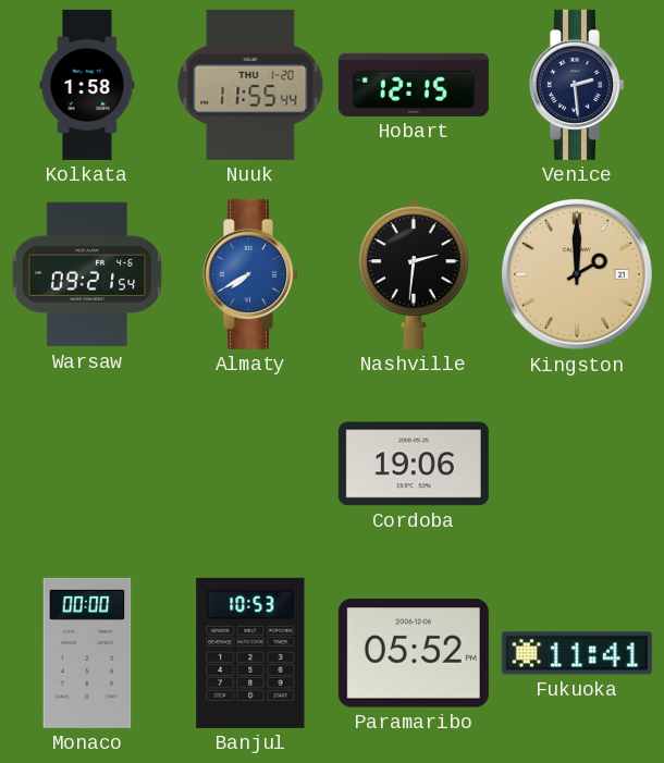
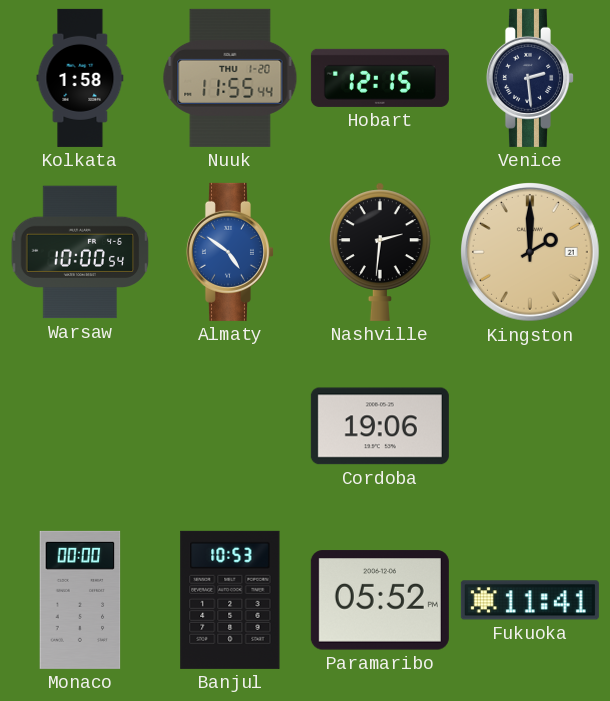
Warsaw: 09:21 -> 10:00 (80, 252)
Almaty: 7:40 -> 4:51 (230, 252)
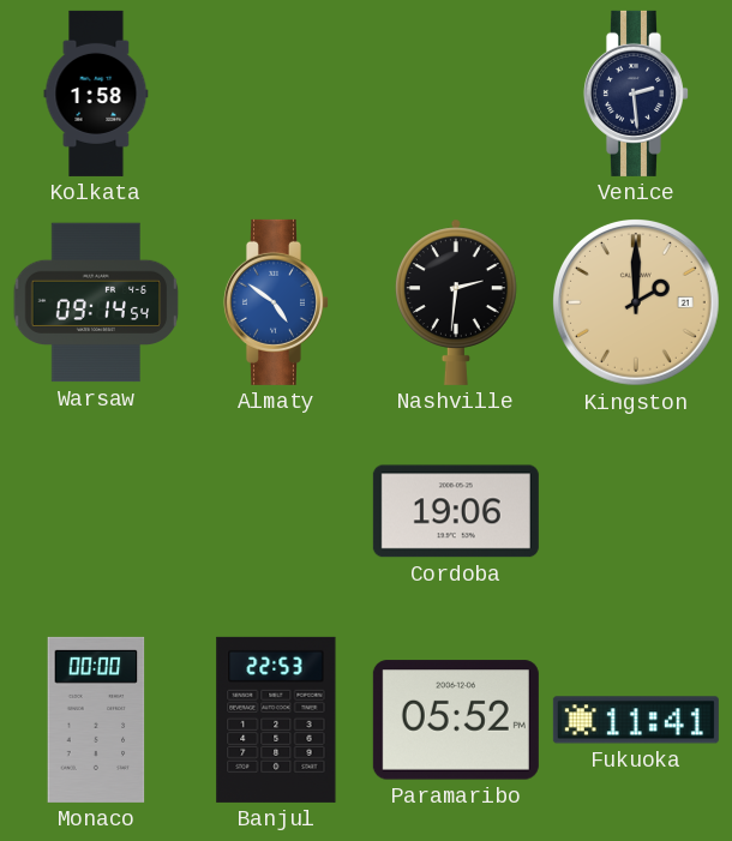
Nuuk: 11:55 -> none (230, 78)
Hobart: 12:15 -> none (380, 78)
Warsaw: 10:00 -> 09:14 (96, 302)
Banjul: 10:53 -> 22:53 (276, 720)
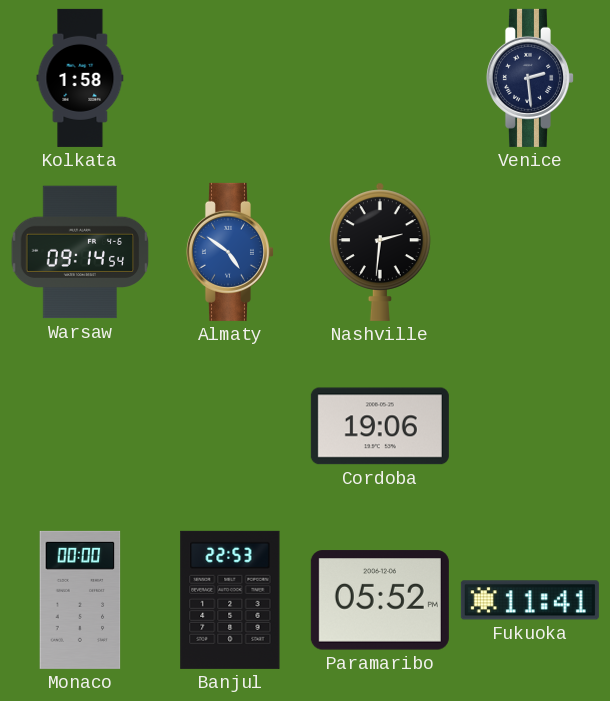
Kingston: 2:00 -> none (637, 304)
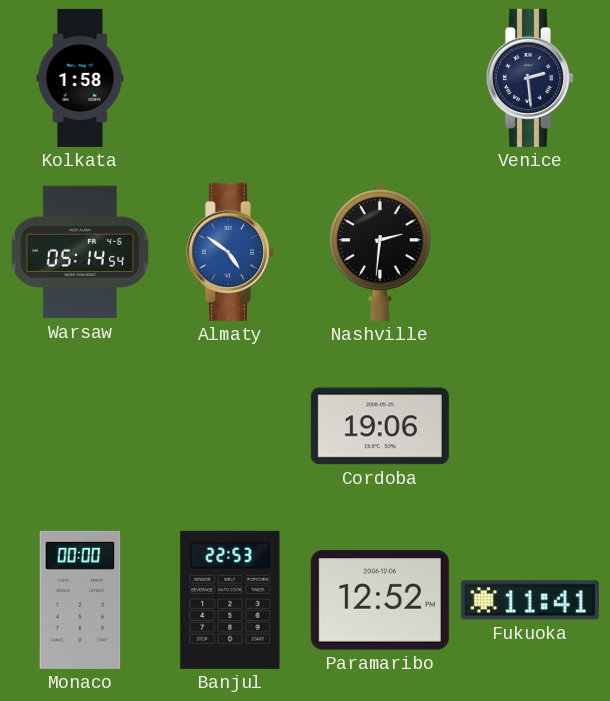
Warsaw: 09:14 -> 05:14 (80, 252)
Paramaribo: 05:52 -> 12:52 (380, 600)
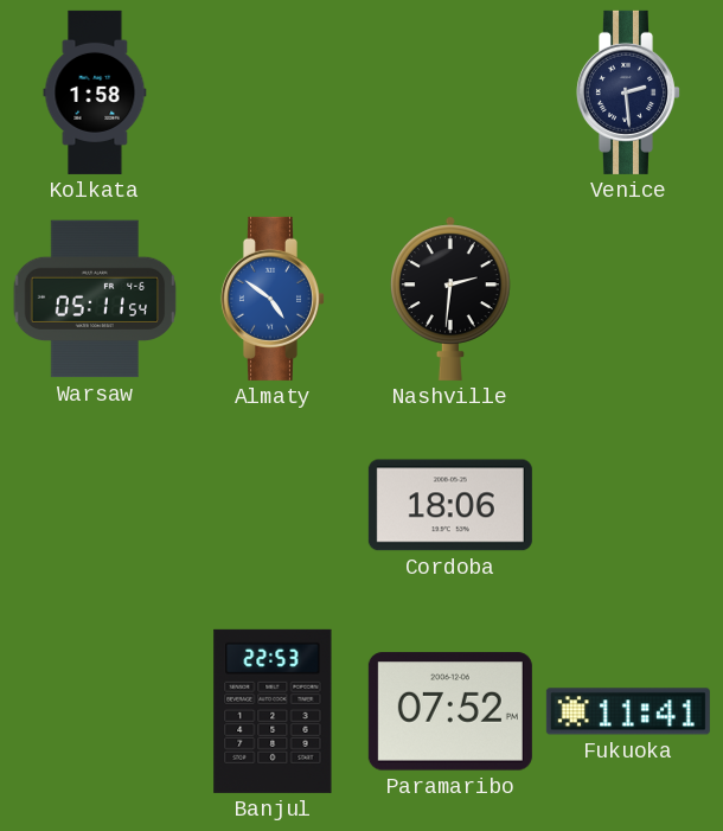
Warsaw: 05:14 -> 05:11 (95, 299)
Cordoba: 19:06 -> 18:06 (450, 505)
Monaco: 00:00 -> none (80, 600)
Paramaribo: 12:52 -> 07:52 (450, 711)
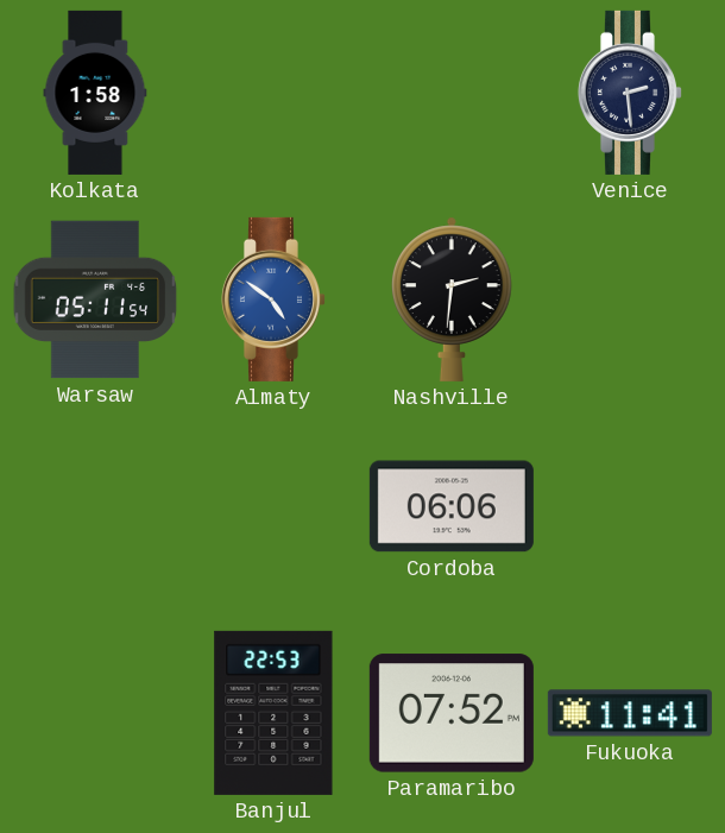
Cordoba: 18:06 -> 06:06 (452, 506)
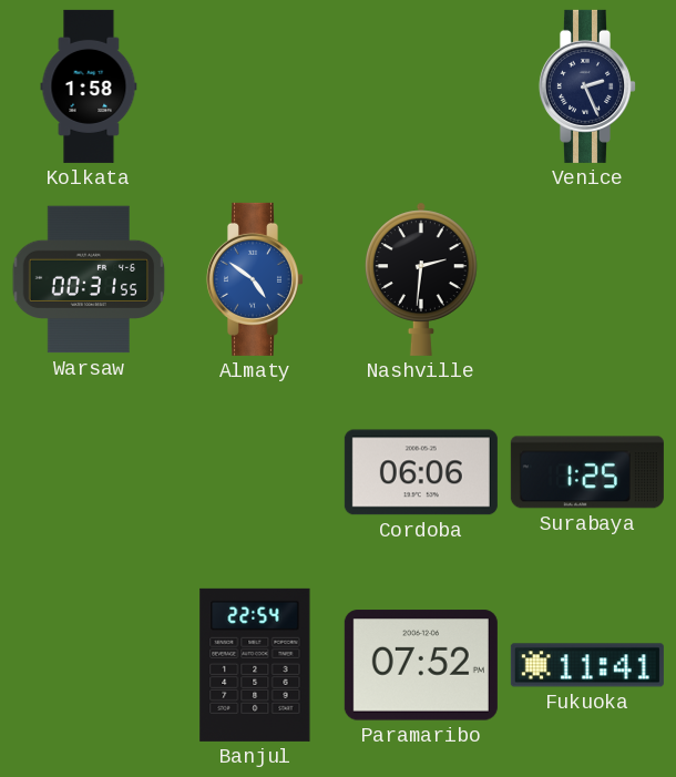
Venice: 2:29 -> 2:26 (587, 86)
Warsaw: 05:11 -> 00:31 (89, 279)
Surabaya: none -> 1:25 (587, 472)
Banjul: 22:53 -> 22:54 (255, 665)
